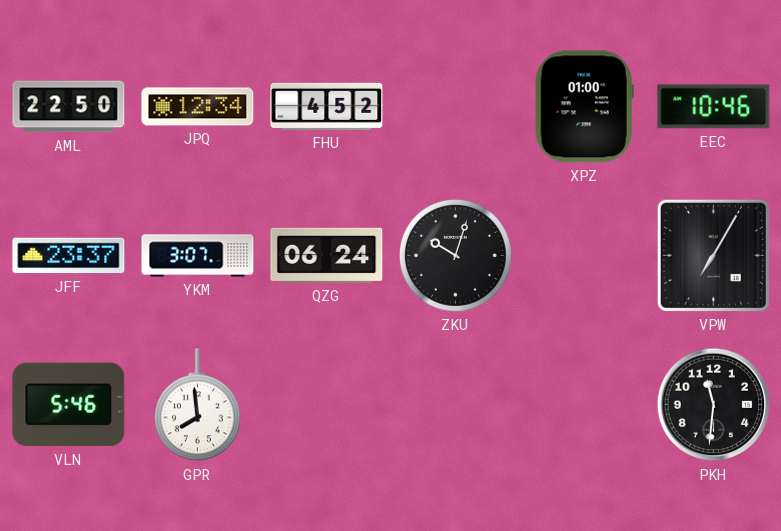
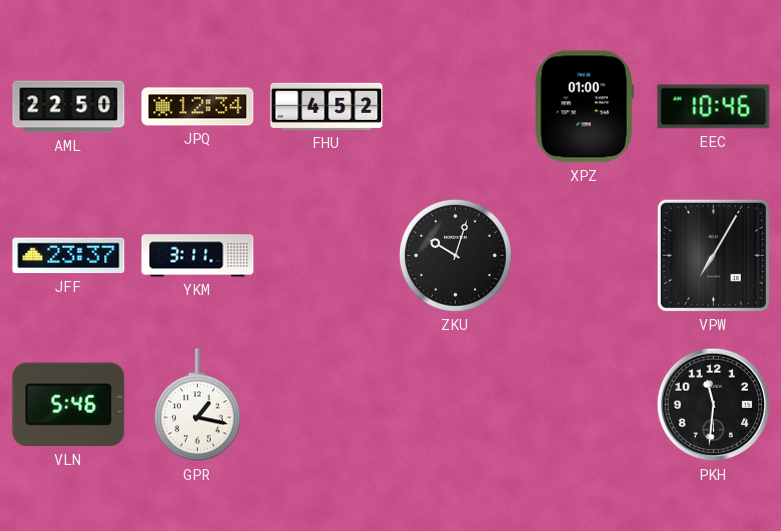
YKM: 3:07 -> 3:11 (198, 256)
QZG: 06:24 -> none (327, 255)
GPR: 7:59 -> 1:17 (197, 405)
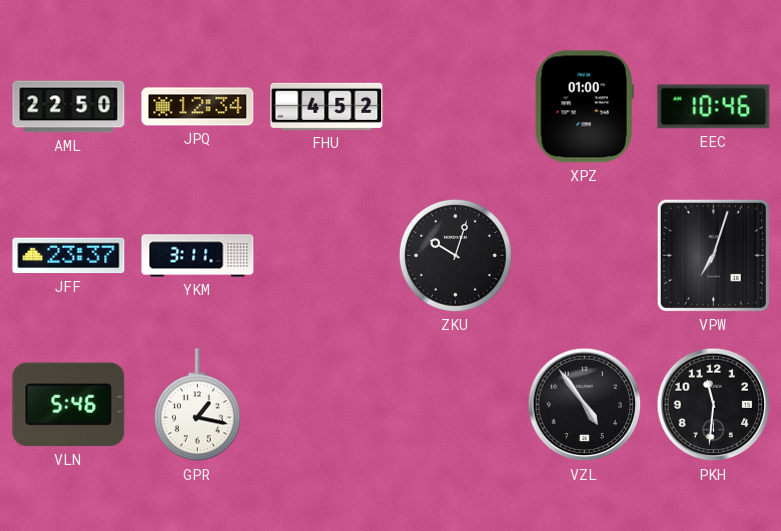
VPW: 7:05 -> 7:03 (713, 255)
VZL: none -> 4:54 (585, 405)
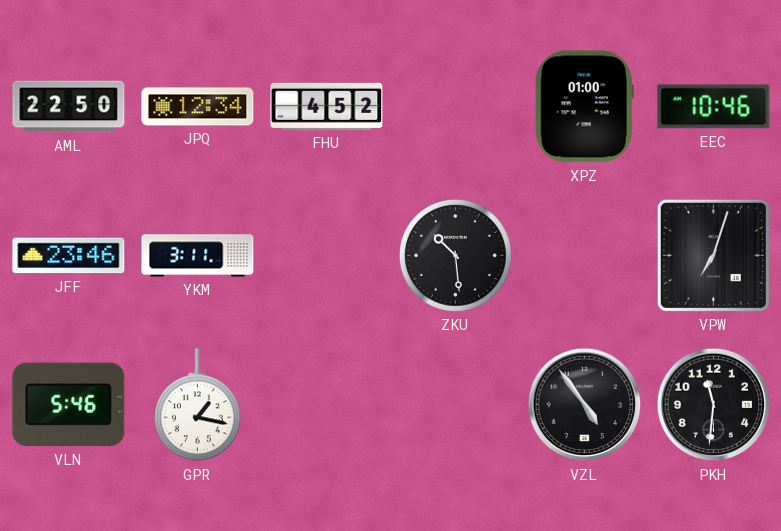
JFF: 23:37 -> 23:46 (69, 256)
ZKU: 10:03 -> 10:29 (455, 255)
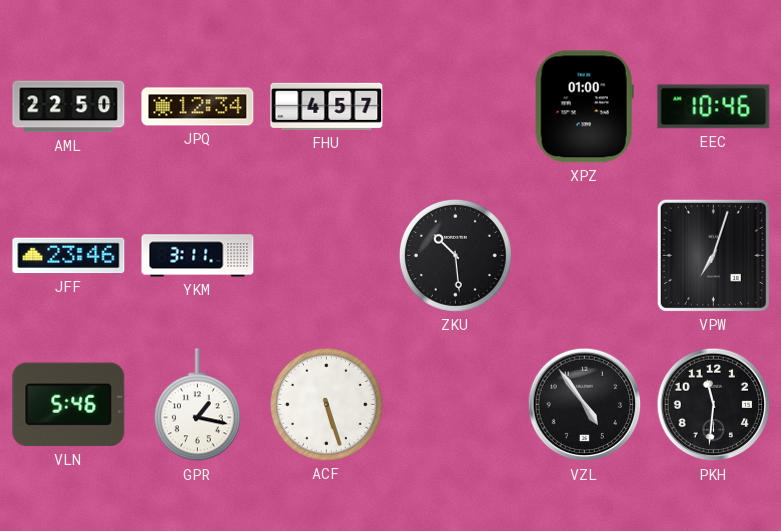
FHU: 4:52 -> 4:57 (327, 106)
ACF: none -> 5:27 (326, 404)
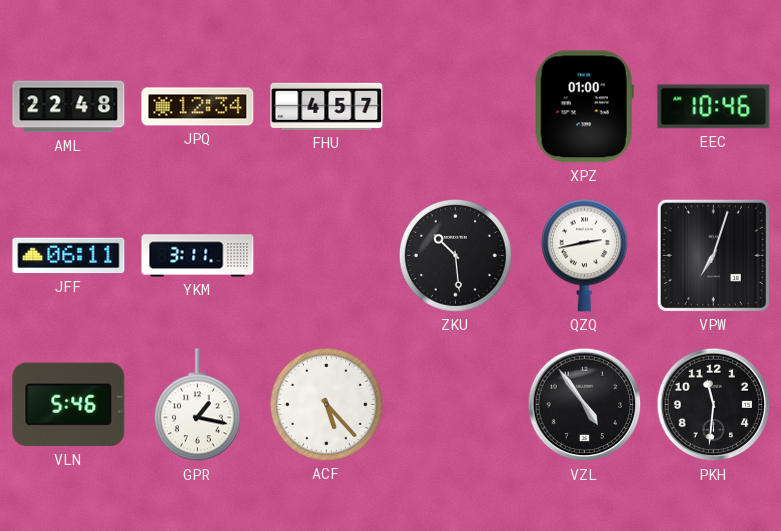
AML: 22:50 -> 22:48 (69, 107)
JFF: 23:46 -> 06:11 (69, 256)
QZQ: none -> 2:43 (584, 255)
ACF: 5:27 -> 5:23 (326, 404)
